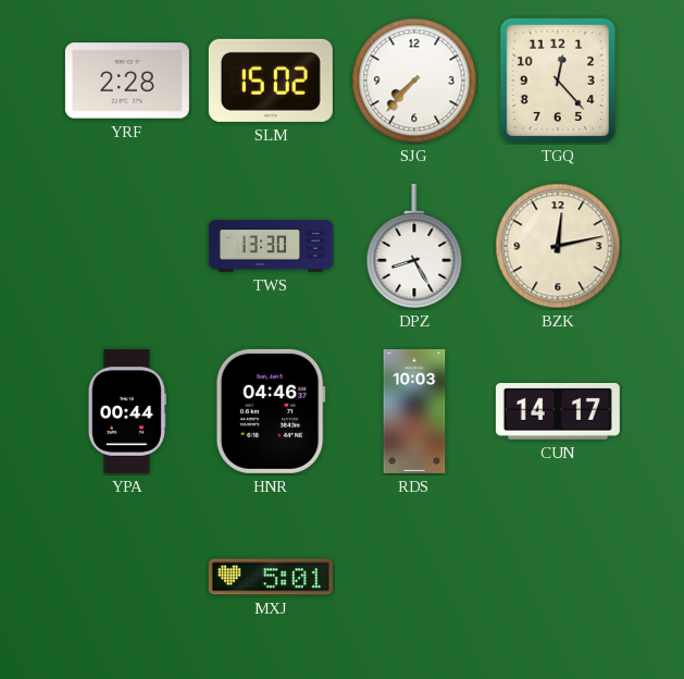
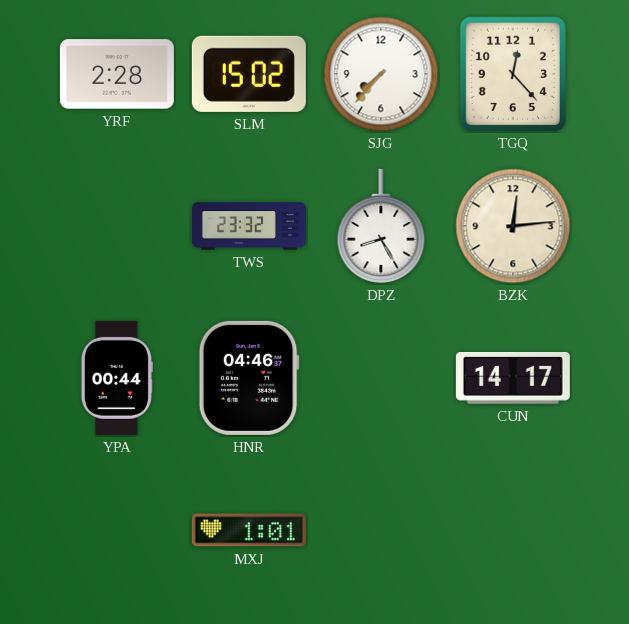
TWS: 13:30 -> 23:32 (249, 226)
BZK: 12:13 -> 12:14 (513, 226)
RDS: 10:03 -> none (414, 411)
MXJ: 5:01 -> 1:01 (249, 530)
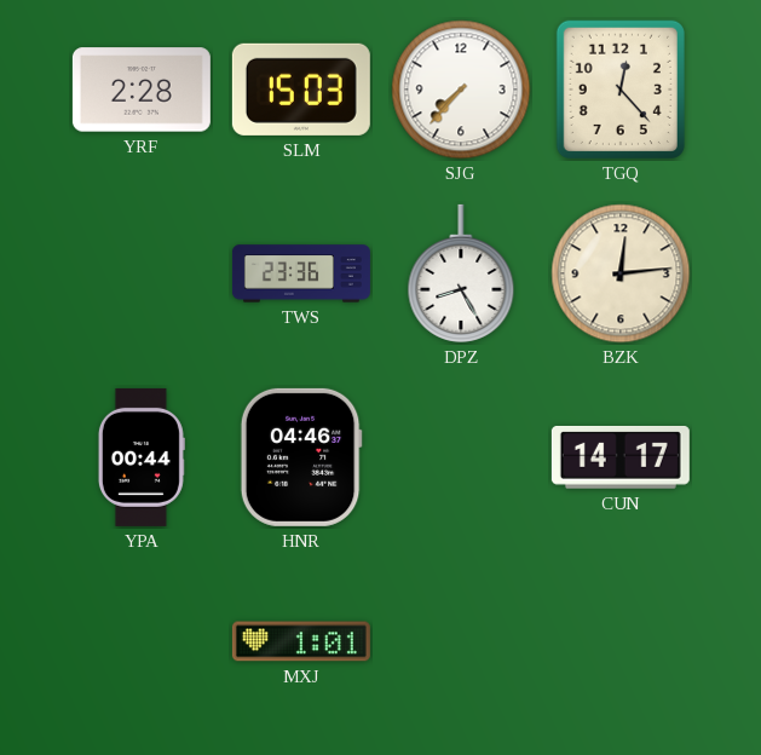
SLM: 15:02 -> 15:03 (301, 90)
TWS: 23:32 -> 23:36 (301, 273)
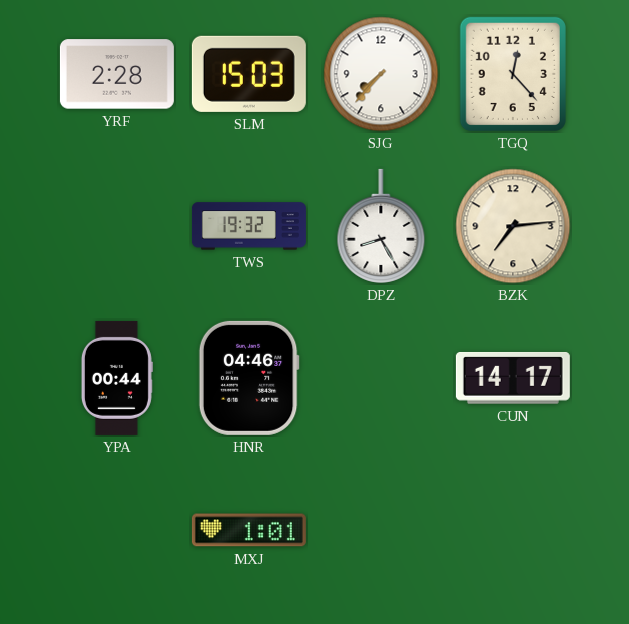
TWS: 23:36 -> 19:32 (249, 226)
BZK: 12:14 -> 7:14 (513, 226)
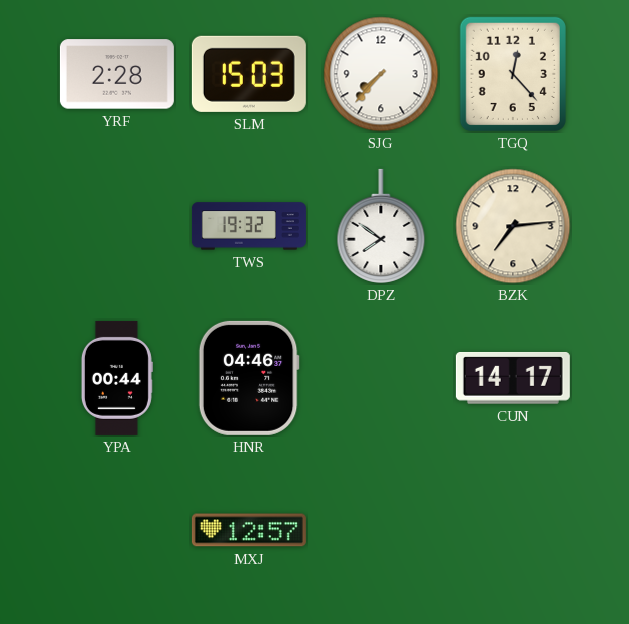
DPZ: 8:25 -> 7:51 (381, 226)
MXJ: 1:01 -> 12:57 (249, 530)
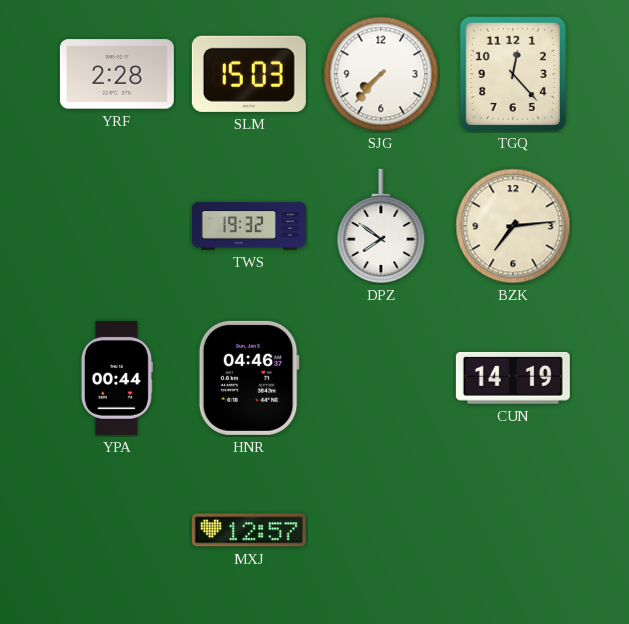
CUN: 14:17 -> 14:19 (513, 378)
